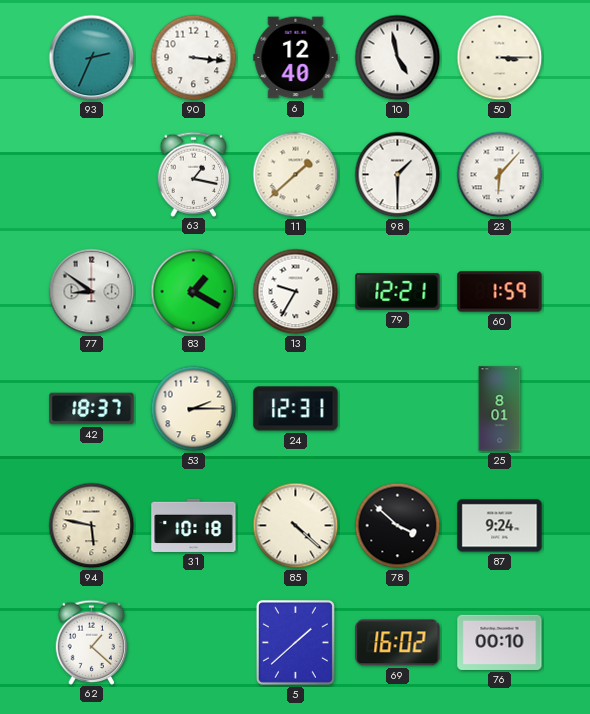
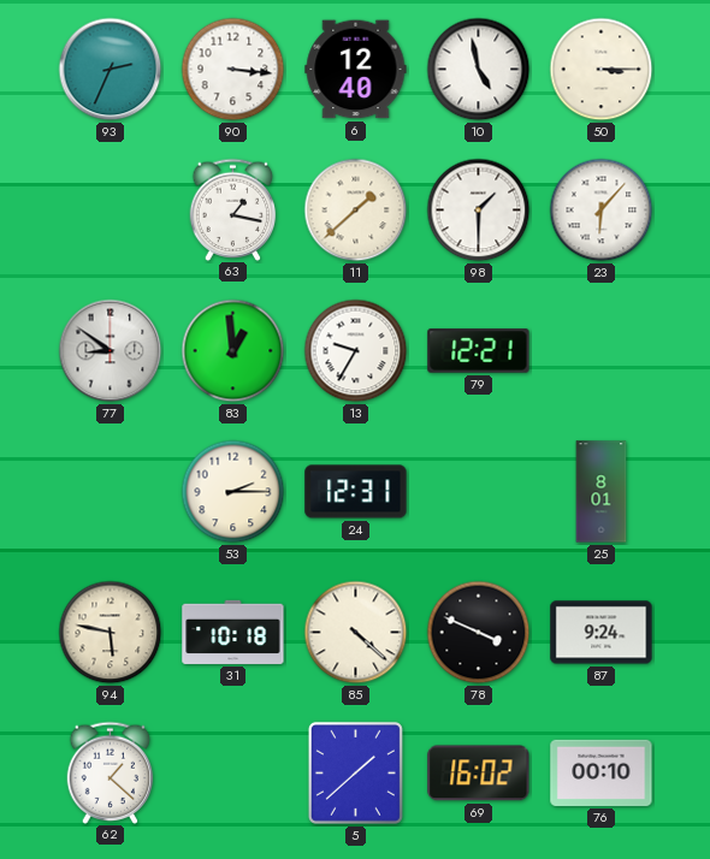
83: 1:20 -> 12:59 (233, 351)
60: 1:59 -> none (500, 292)
42: 18:37 -> none (92, 409)
78: 3:52 -> 3:49 (479, 633)
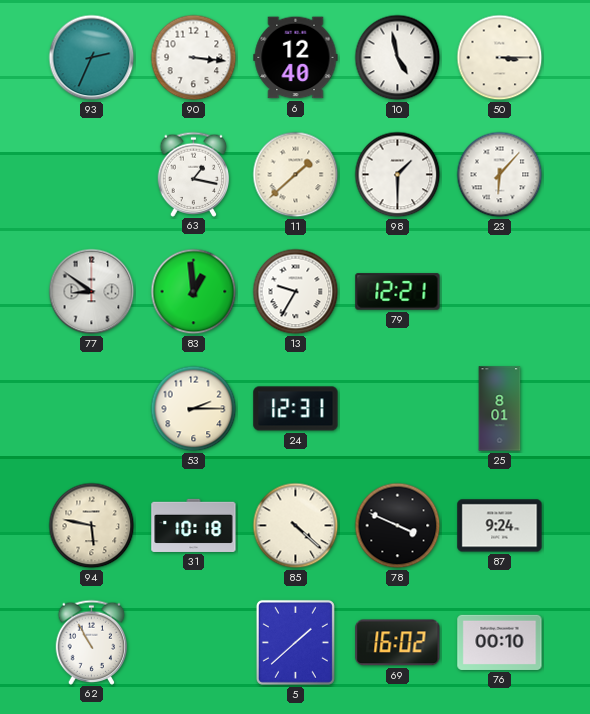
62: 1:22 -> 10:55 (92, 642)
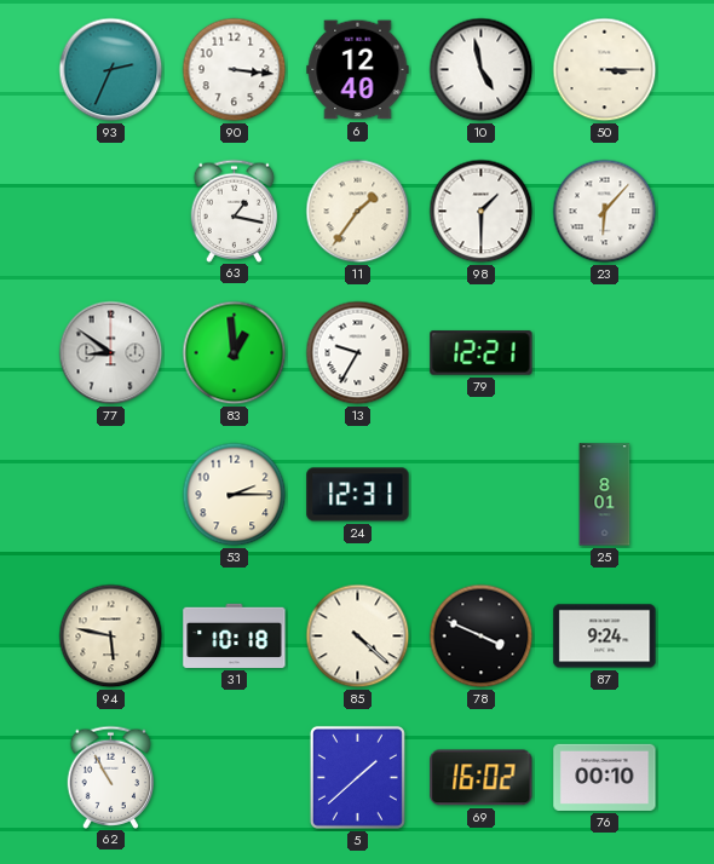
11: 1:38 -> 1:36 (358, 212)
